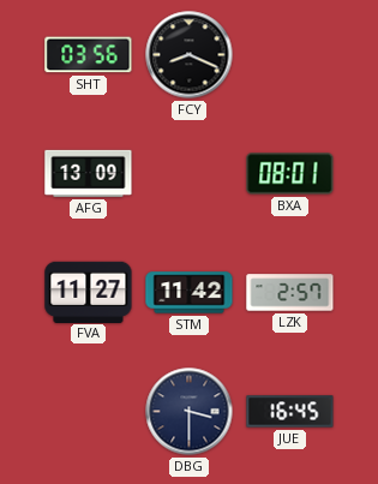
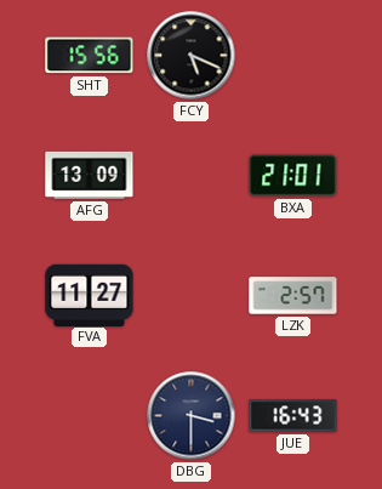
SHT: 03:56 -> 15:56 (90, 56)
FCY: 8:19 -> 5:19 (192, 56)
BXA: 08:01 -> 21:01 (293, 176)
STM: 11:42 -> none (190, 293)
JUE: 16:45 -> 16:43 (293, 416)
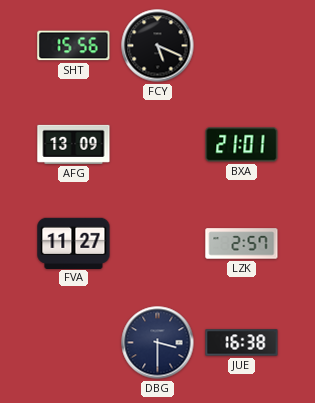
JUE: 16:43 -> 16:38 (242, 343)
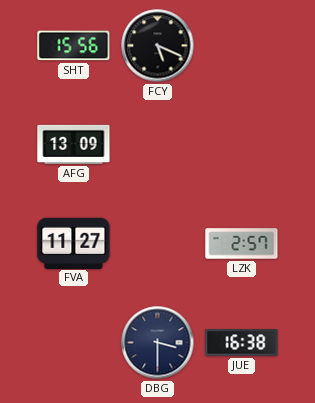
BXA: 21:01 -> none (242, 145)
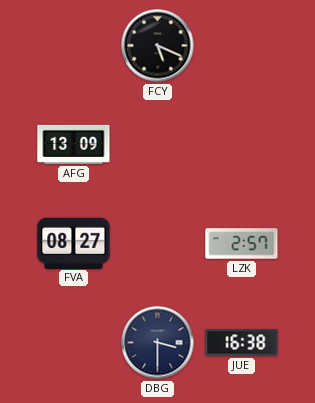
SHT: 15:56 -> none (74, 46)
FVA: 11:27 -> 08:27 (74, 243)
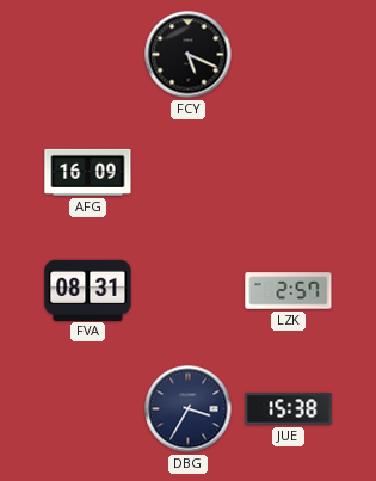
AFG: 13:09 -> 16:09 (88, 172)
FVA: 08:27 -> 08:31 (88, 290)
DBG: 3:30 -> 3:35 (189, 409)
JUE: 16:38 -> 15:38 (289, 409)
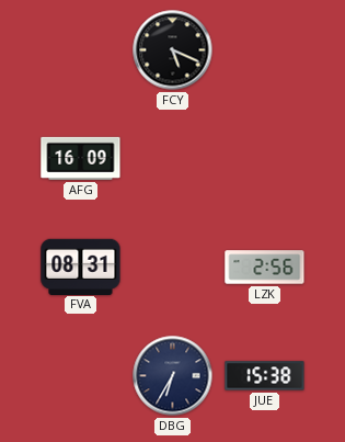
LZK: 2:57 -> 2:56 (265, 268)
DBG: 3:35 -> 6:35 (173, 376)
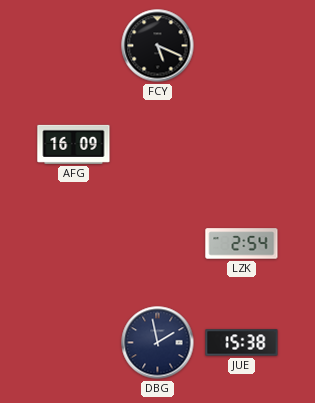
FVA: 08:31 -> none (81, 267)
LZK: 2:56 -> 2:54 (242, 244)
DBG: 6:35 -> 1:58 (158, 343)
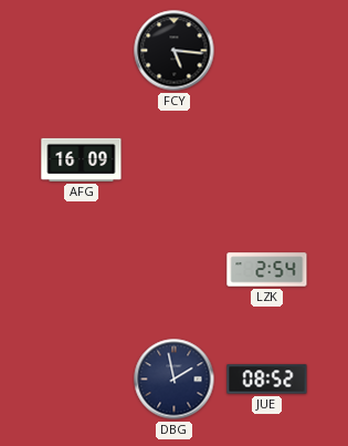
FCY: 5:19 -> 5:16 (175, 51)
JUE: 15:38 -> 08:52 (267, 380)
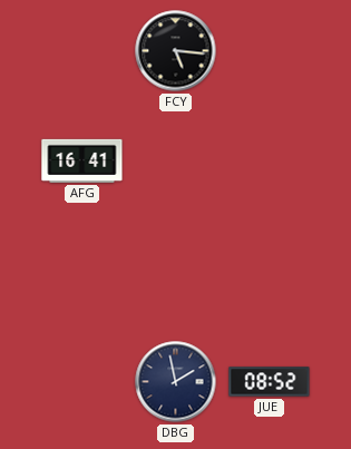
AFG: 16:09 -> 16:41 (82, 160)
LZK: 2:54 -> none (267, 270)
